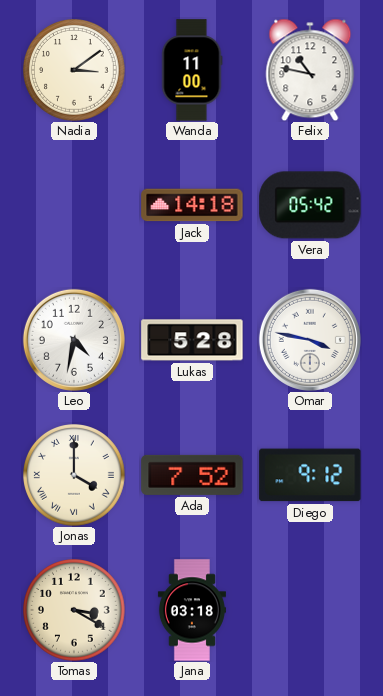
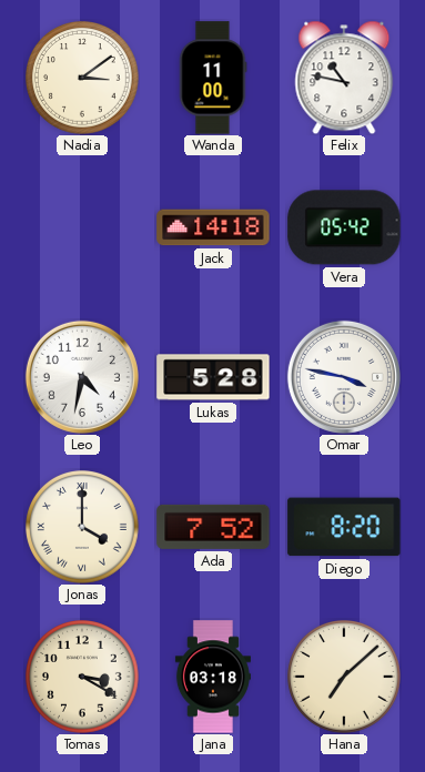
Diego: 9:12 -> 8:20 (344, 527)
Hana: none -> 7:08 (345, 678)
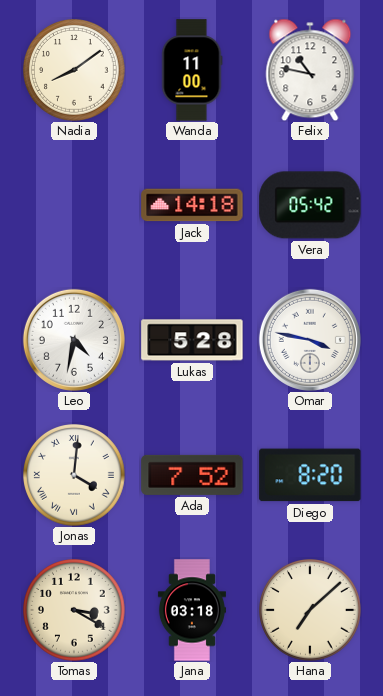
Nadia: 3:09 -> 8:09 (75, 71)
Jonas: 4:00 -> 4:01 (75, 476)
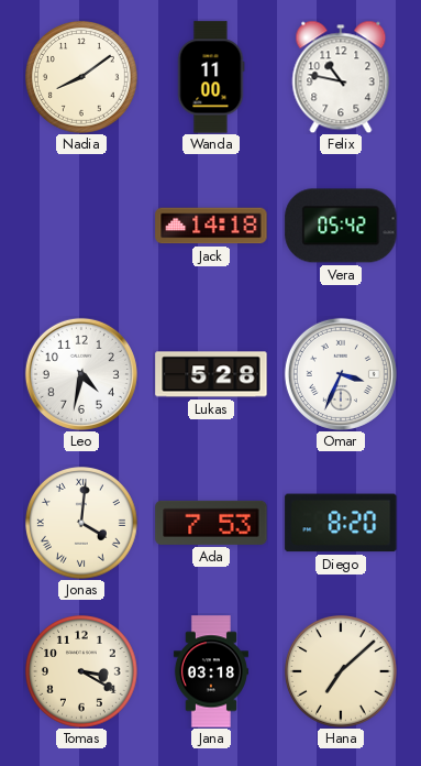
Omar: 3:47 -> 3:34 (341, 374)
Ada: 7:52 -> 7:53 (211, 523)
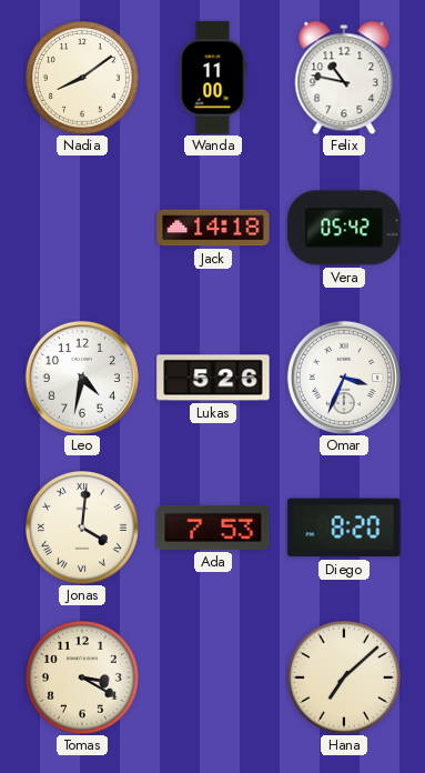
Lukas: 5:28 -> 5:26 (213, 378)
Jana: 03:18 -> none (211, 671)
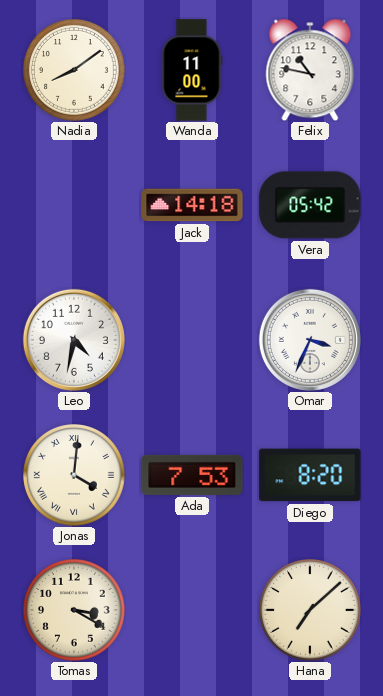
Lukas: 5:26 -> none (213, 378)
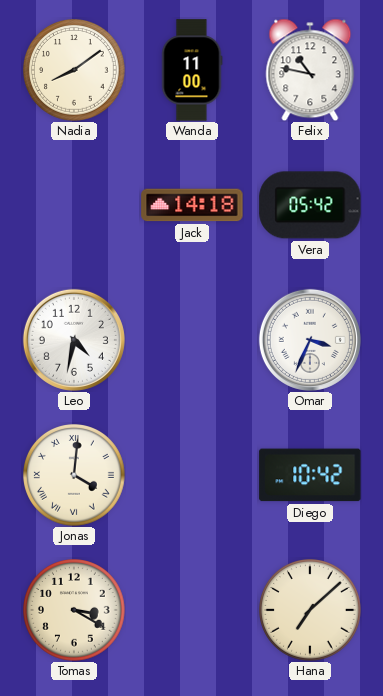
Ada: 7:53 -> none (192, 475)
Diego: 8:20 -> 10:42 (310, 475)
